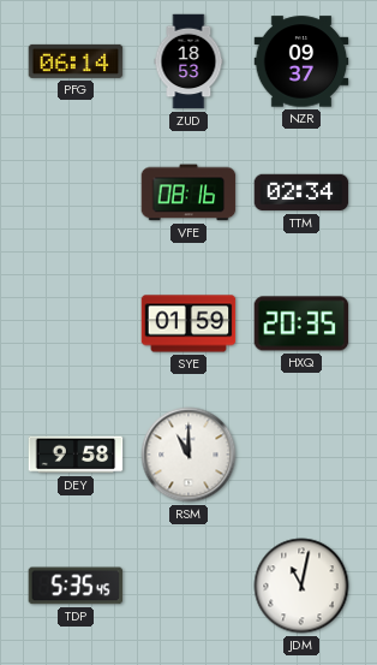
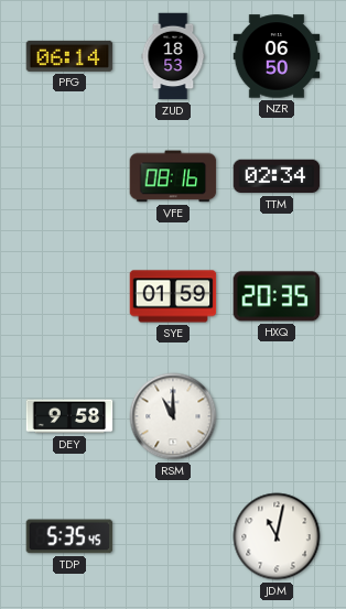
NZR: 09:37 -> 06:50 (277, 56)
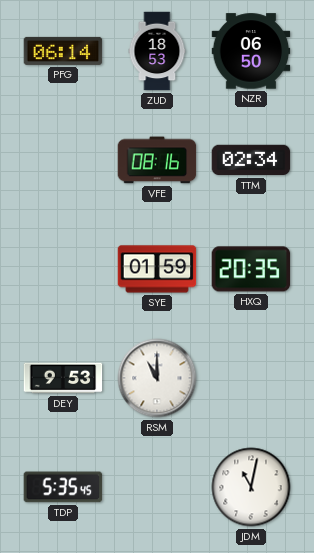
DEY: 9:58 -> 9:53 (63, 378)
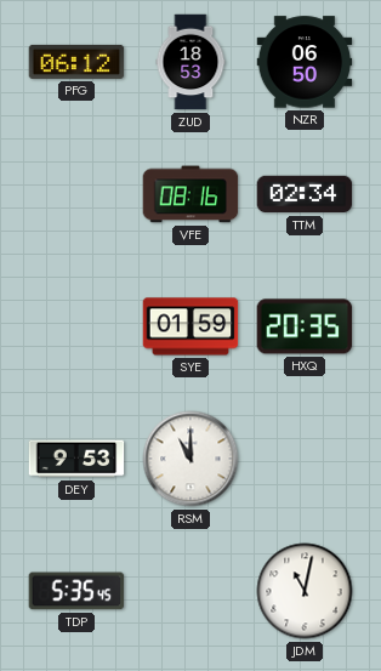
PFG: 06:14 -> 06:12 (76, 62)
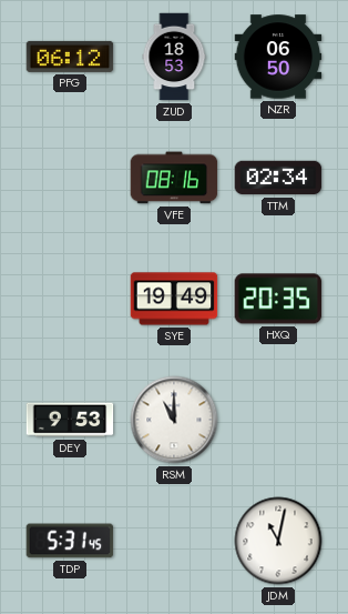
SYE: 01:59 -> 19:49 (174, 299)
TDP: 5:35 -> 5:31 (70, 541)
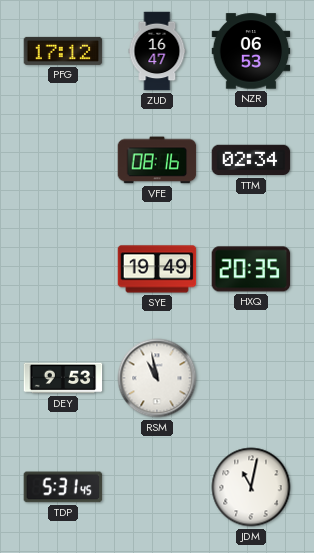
PFG: 06:12 -> 17:12 (63, 51)
ZUD: 18:53 -> 16:47 (157, 51)
NZR: 06:50 -> 06:53 (251, 51)
RSM: 11:00 -> 10:58 (157, 378)
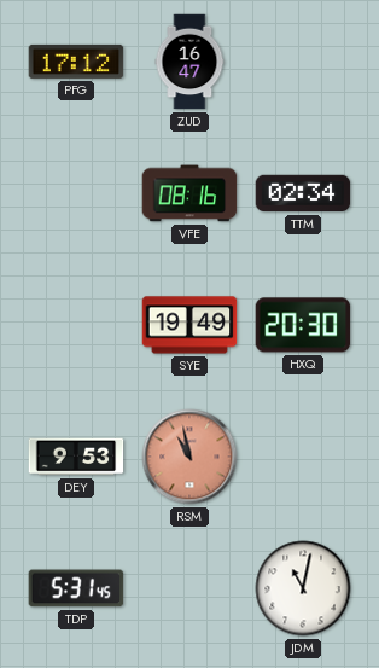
NZR: 06:53 -> none (251, 51)
HXQ: 20:35 -> 20:30 (303, 325)
RSM dial: white -> salmon (189, 457)
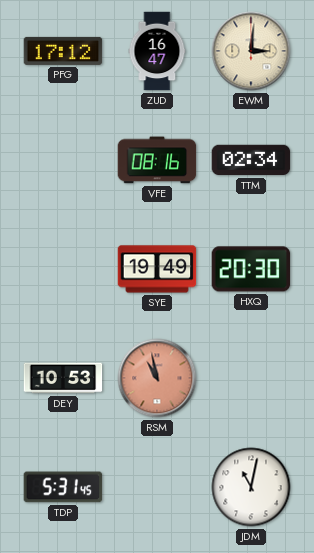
EWM: none -> 3:01 (251, 51)
DEY: 9:53 -> 10:53 (63, 378)
